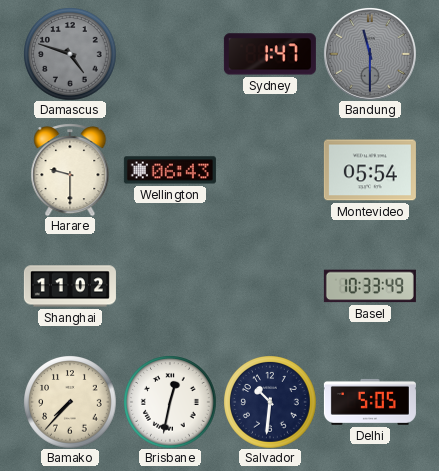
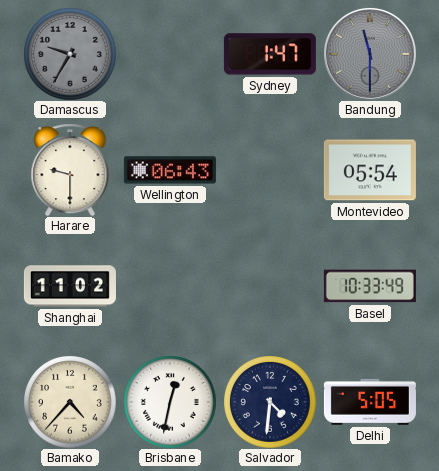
Damascus: 4:48 -> 9:35 (70, 54)
Bamako: 7:37 -> 4:37 (70, 402)
Salvador: 10:31 -> 4:31 (270, 402)
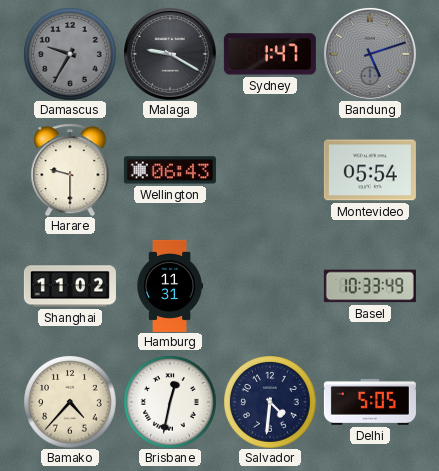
Malaga: none -> 9:20 (170, 54)
Bandung: 11:30 -> 5:12 (370, 54)
Hamburg: none -> 11:31 (170, 286)
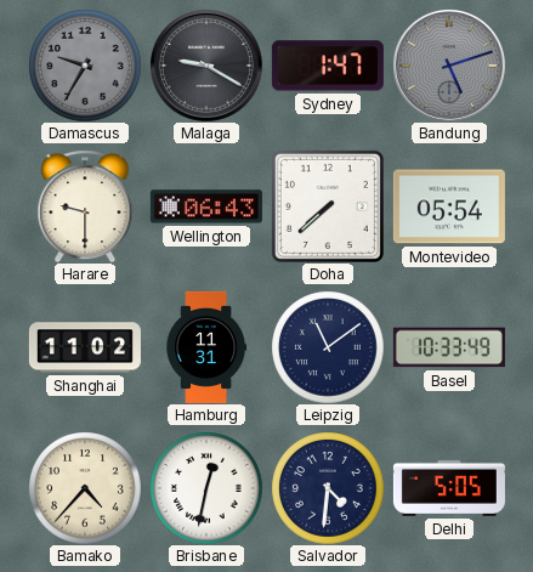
Doha: none -> 7:38 (328, 206)
Leipzig: none -> 11:09 (328, 347)
